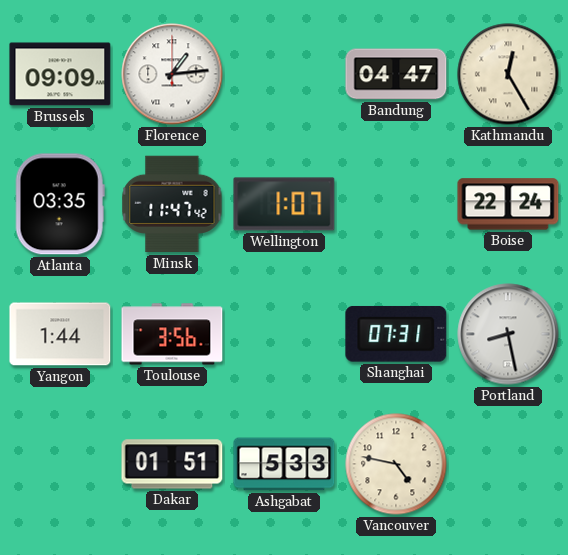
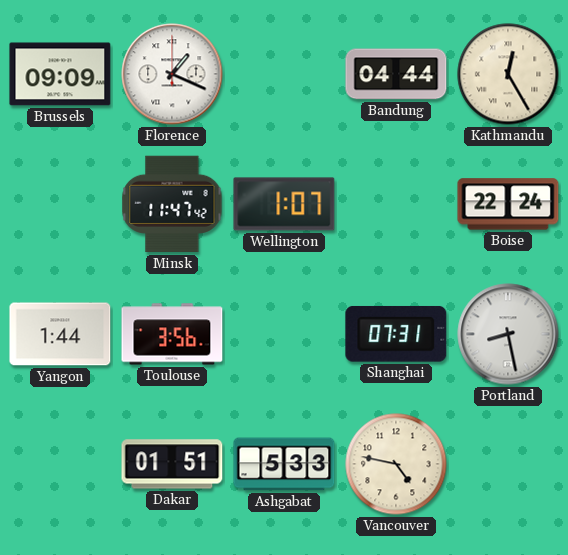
Florence: 1:14 -> 1:19 (172, 74)
Bandung: 04:47 -> 04:44 (396, 74)
Atlanta: 03:35 -> none (60, 204)
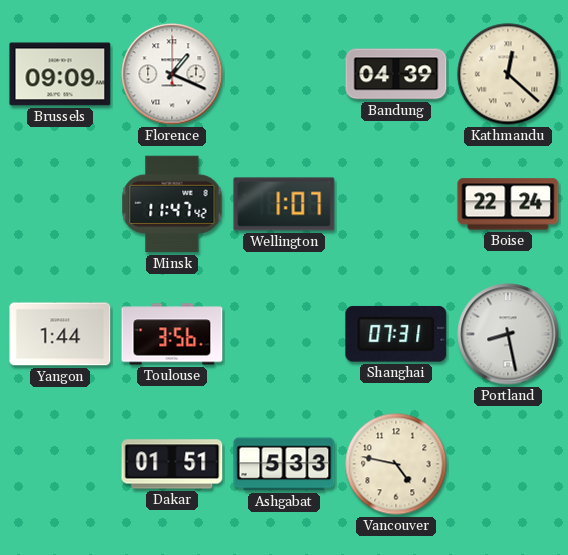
Bandung: 04:44 -> 04:39 (396, 74)
Kathmandu: 12:25 -> 12:22 (508, 74)
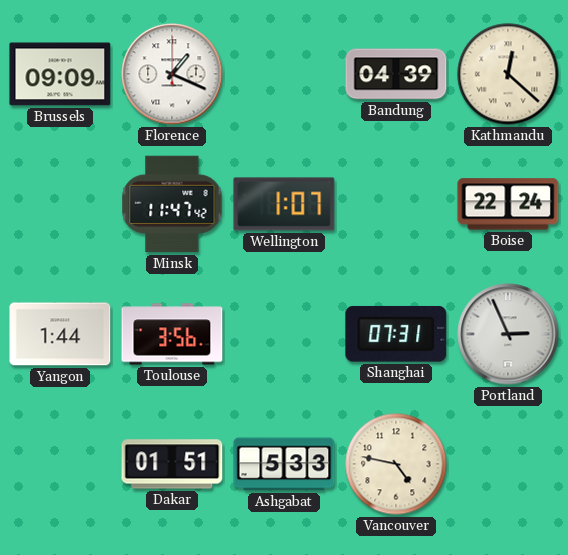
Portland: 8:28 -> 2:56 (508, 334)
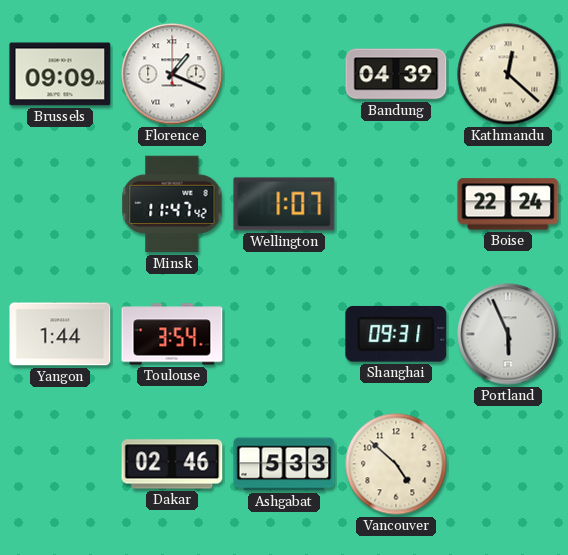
Toulouse: 3:56 -> 3:54 (172, 334)
Shanghai: 07:31 -> 09:31 (396, 334)
Portland: 2:56 -> 5:56 (508, 334)
Dakar: 01:51 -> 02:46 (172, 464)
Vancouver: 4:47 -> 4:52 (396, 464)
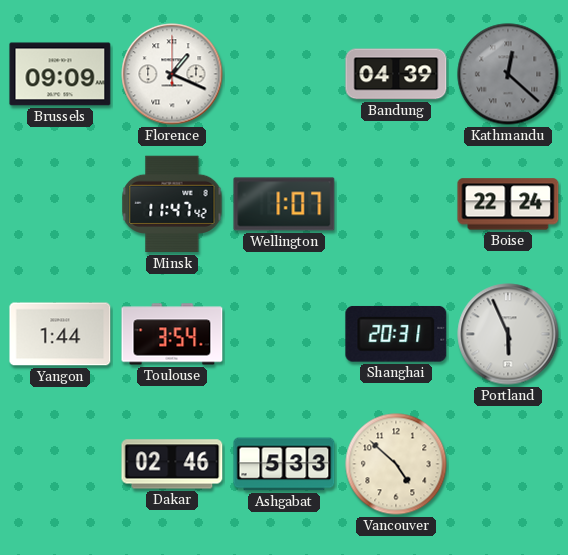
Kathmandu dial: cream -> grey (508, 74)
Shanghai: 09:31 -> 20:31 (396, 334)
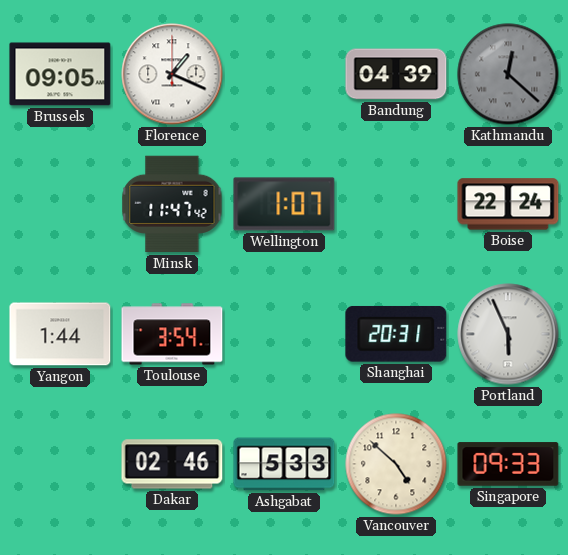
Brussels: 09:09 -> 09:05 (60, 74)
Singapore: none -> 09:33 (508, 464)
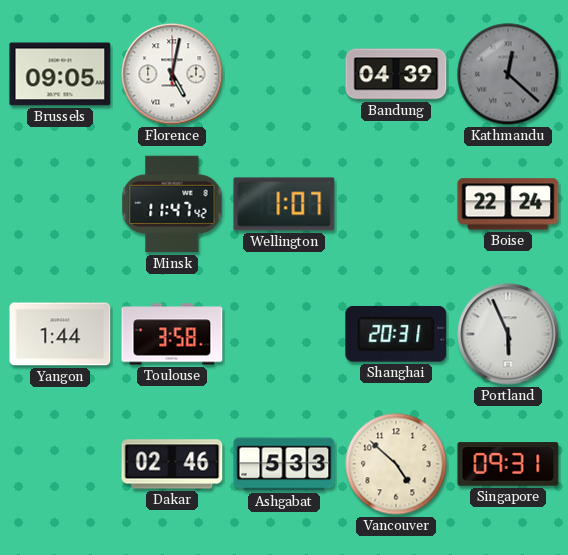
Florence: 1:19 -> 5:02 (172, 74)
Toulouse: 3:54 -> 3:58 (172, 334)
Singapore: 09:33 -> 09:31 (508, 464)
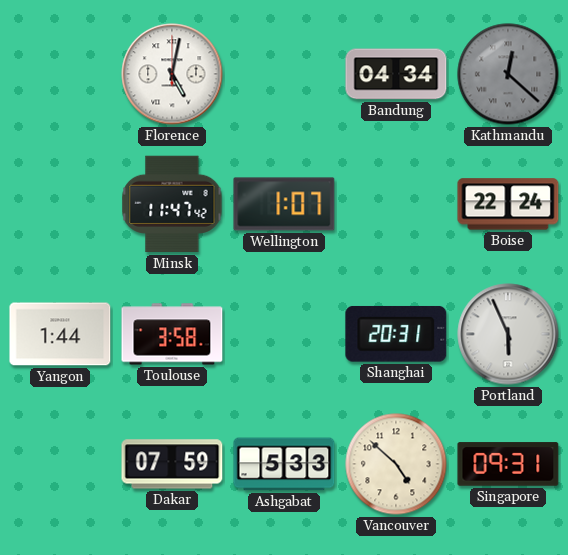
Brussels: 09:05 -> none (60, 74)
Bandung: 04:39 -> 04:34 (396, 74)
Dakar: 02:46 -> 07:59 (172, 464)
